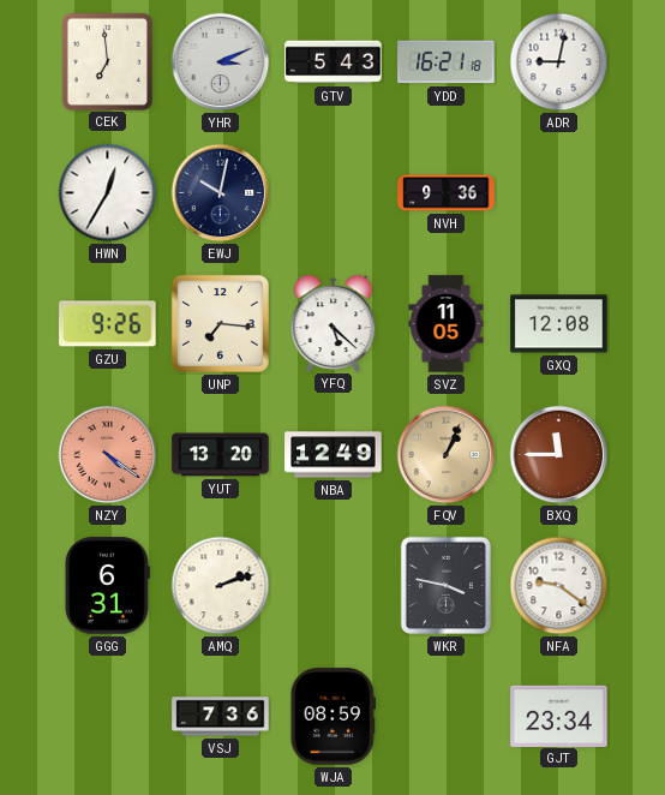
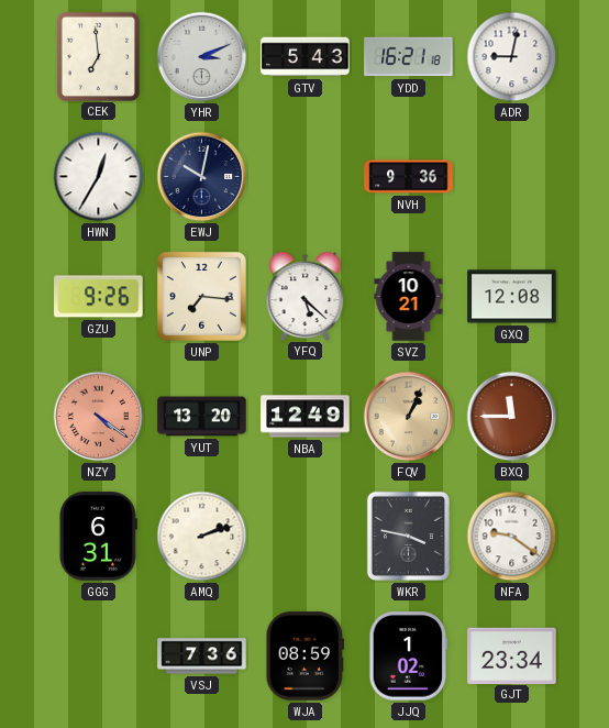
SVZ: 11:05 -> 10:21 (409, 297)
JJQ: none -> 1:02 (409, 657)
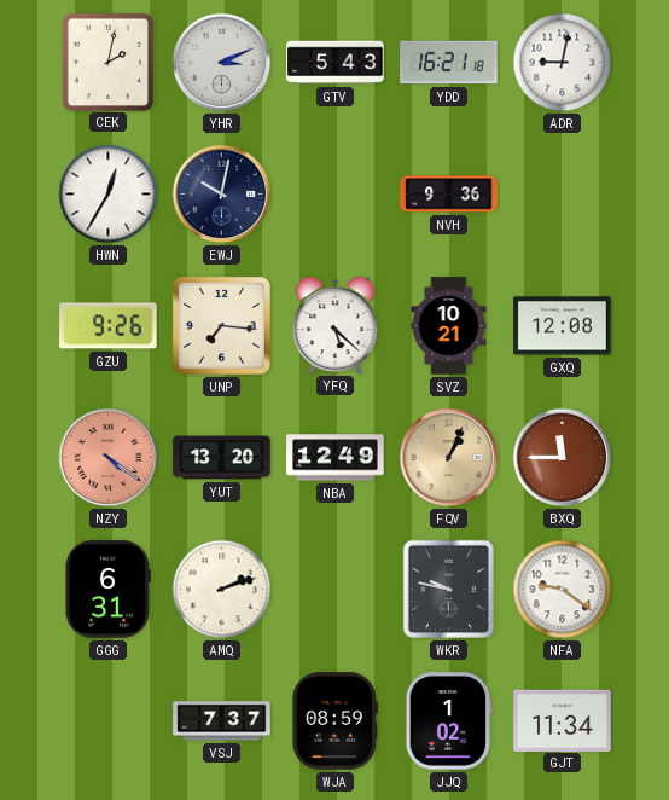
CEK: 6:59 -> 2:02 (107, 62)
WKR: 3:47 -> 9:47 (448, 589)
VSJ: 7:36 -> 7:37 (222, 721)
GJT: 23:34 -> 11:34 (563, 720)
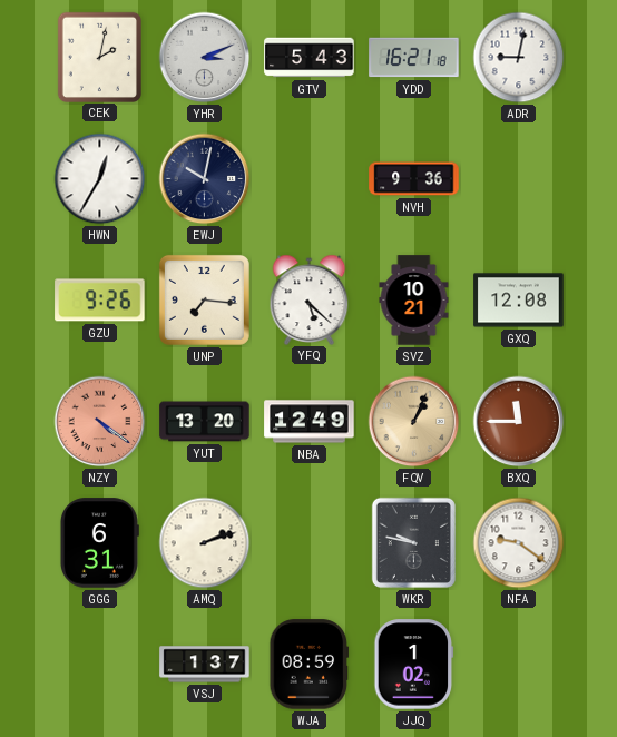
VSJ: 7:37 -> 1:37 (205, 665)
GJT: 11:34 -> none (563, 720)
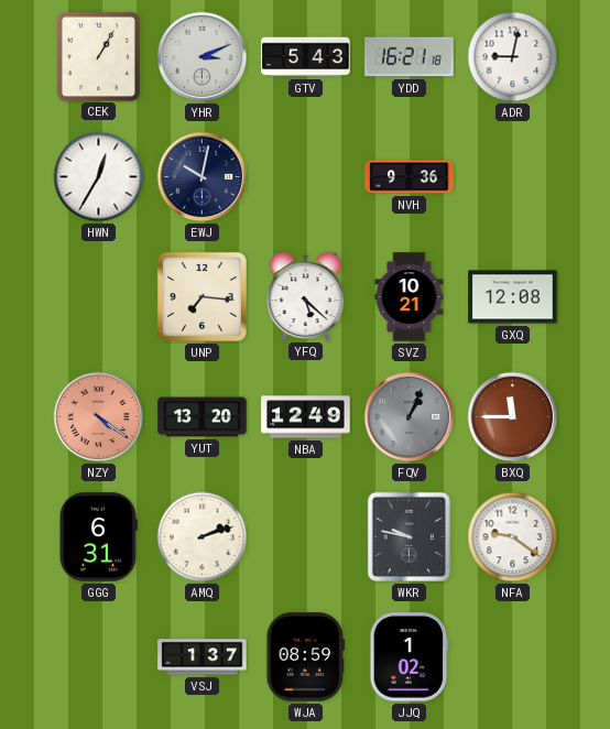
CEK: 2:02 -> 1:05 (98, 56)
GZU: 9:26 -> none (100, 301)
FQV dial: champagne -> grey (410, 417)
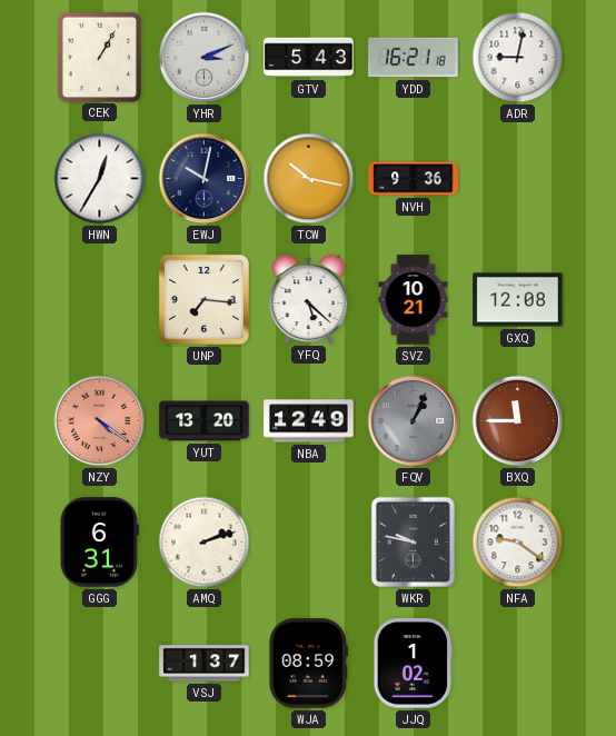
TCW: none -> 10:17 (309, 179)
